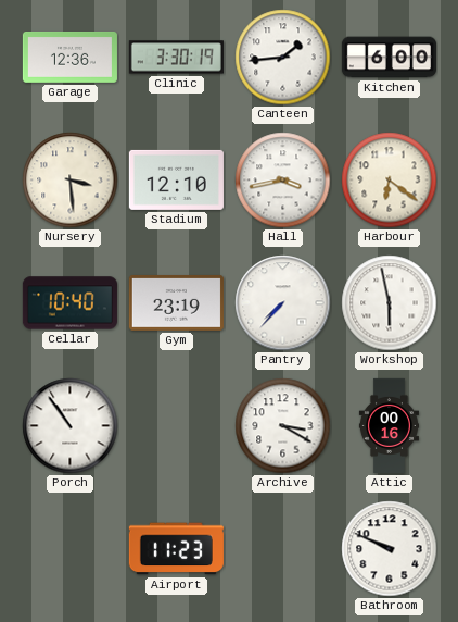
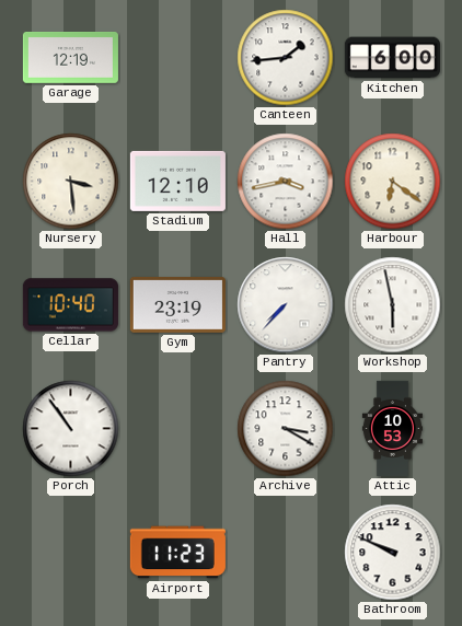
Garage: 12:36 -> 12:19 (70, 58)
Clinic: 3:30 -> none (176, 58)
Attic: 00:16 -> 10:53 (392, 428)
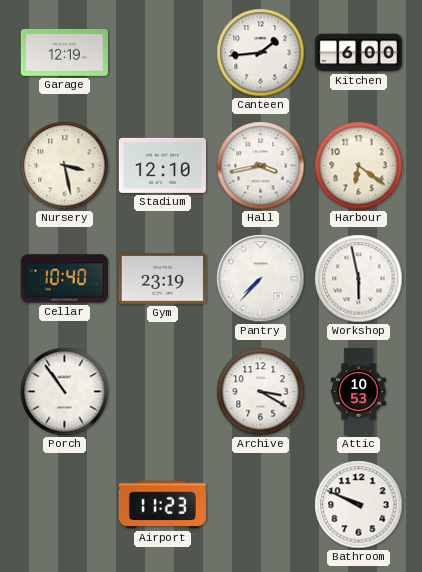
Nursery: 3:29 -> 3:28 (65, 166)
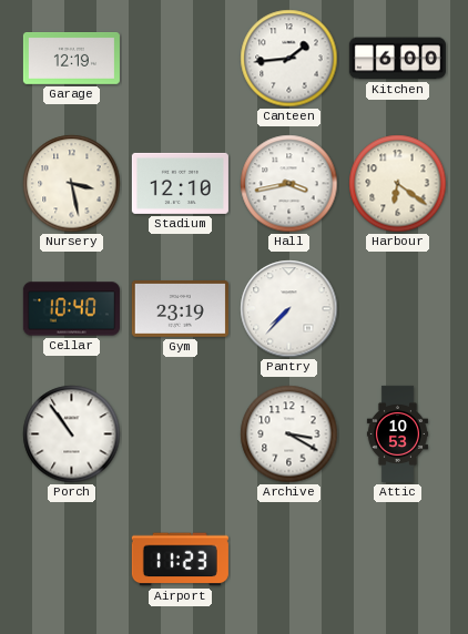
Workshop: 5:58 -> none (359, 279)
Bathroom: 9:49 -> none (359, 505)
